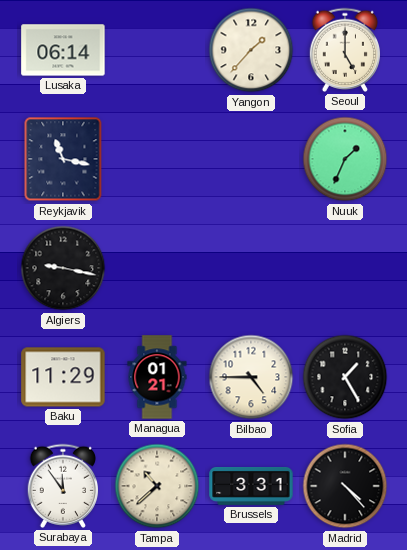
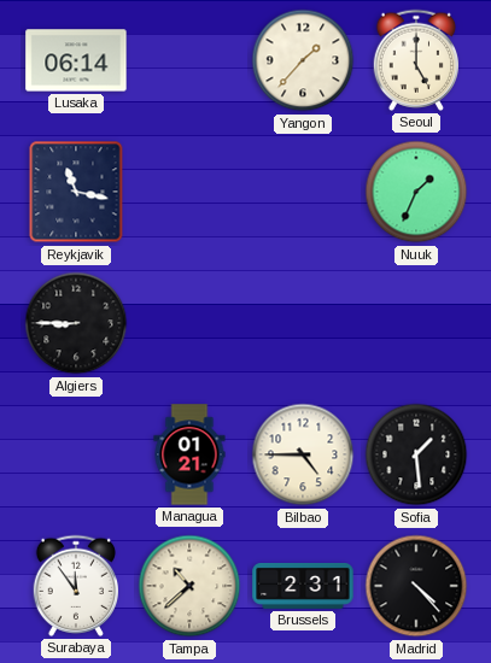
Algiers: 9:17 -> 8:45 (76, 323)
Baku: 11:29 -> none (63, 377)
Sofia: 1:25 -> 1:29 (416, 454)
Brussels: 3:31 -> 2:31 (303, 587)
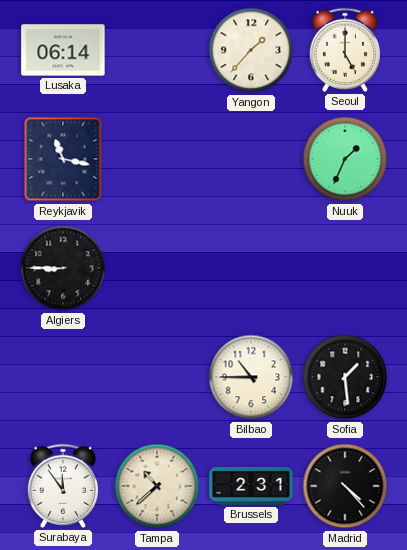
Managua: 01:21 -> none (189, 454)
Bilbao: 4:45 -> 10:45 (251, 377)
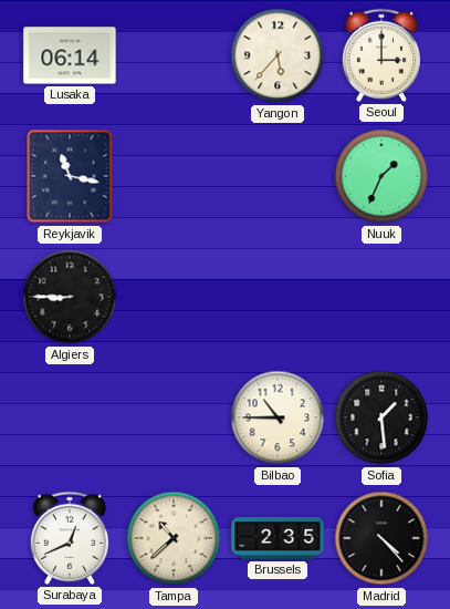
Yangon: 1:37 -> 5:37 (278, 55)
Seoul: 5:00 -> 3:00 (380, 55)
Surabaya: 11:54 -> 12:41 (69, 538)
Brussels: 2:31 -> 2:35 (278, 539)
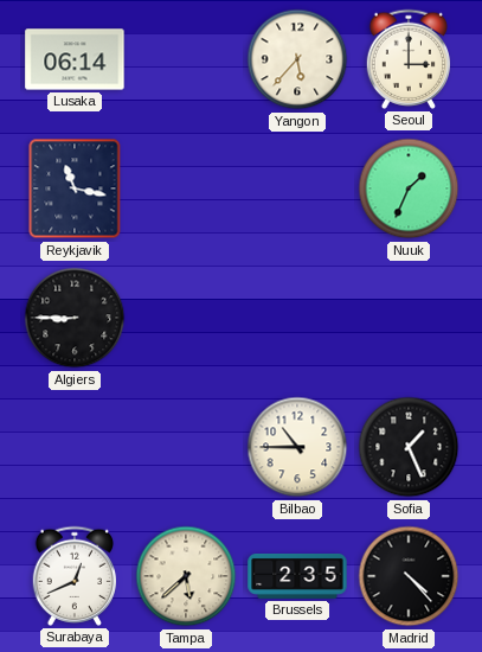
Sofia: 1:29 -> 1:26 (409, 447)
Tampa: 10:38 -> 5:38 (186, 576)
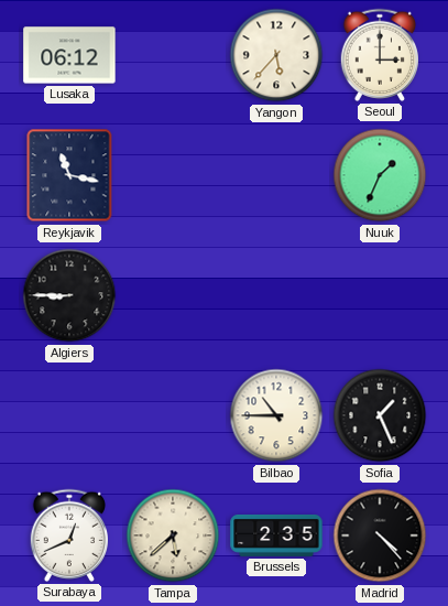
Lusaka: 06:14 -> 06:12 (69, 55)
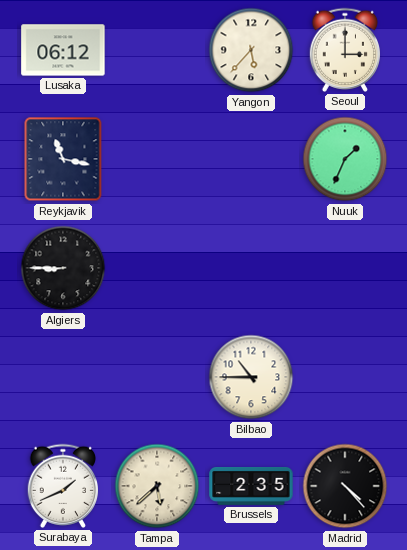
Sofia: 1:26 -> none (380, 415)
Surabaya: 12:41 -> 1:41 (62, 486)
